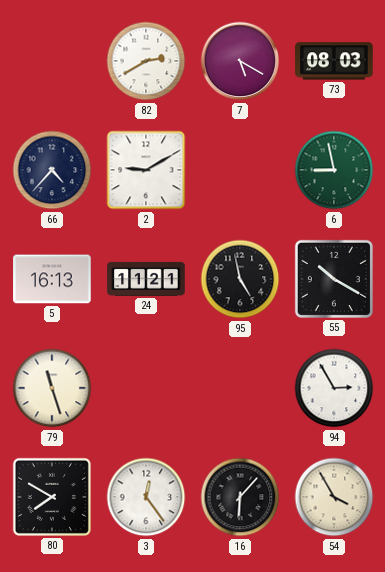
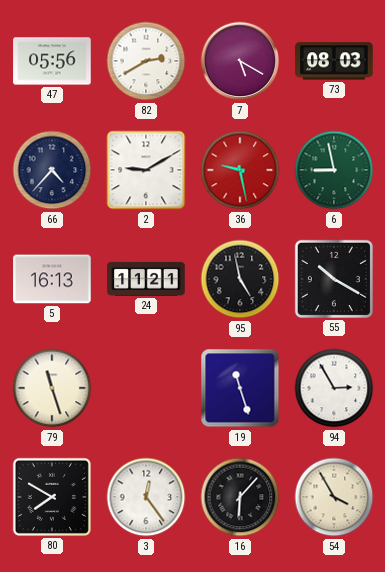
47: none -> 05:56 (52, 61)
36: none -> 9:28 (240, 170)
19: none -> 11:27 (240, 388)
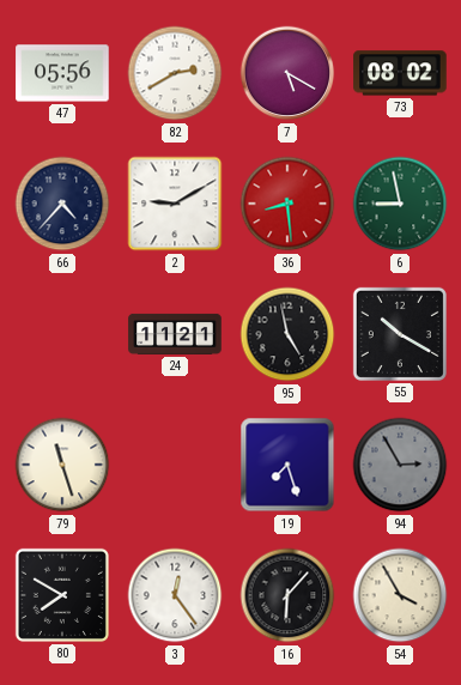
73: 08:03 -> 08:02 (400, 73)
36: 9:28 -> 8:29 (287, 204)
5: 16:13 -> none (52, 279)
19: 11:27 -> 7:27 (287, 465)
94 dial: white -> grey (400, 465)
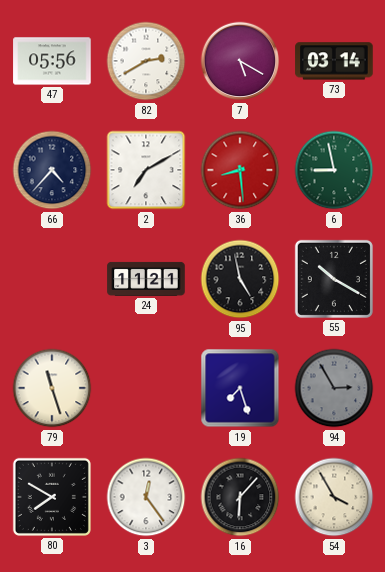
73: 08:02 -> 03:14 (334, 61)
2: 9:10 -> 7:10 (146, 170)
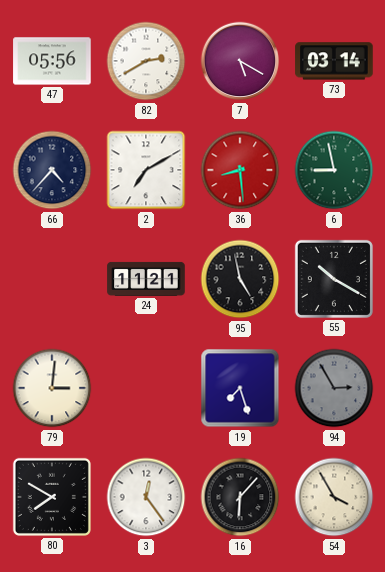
79: 11:27 -> 3:01 (52, 388)
